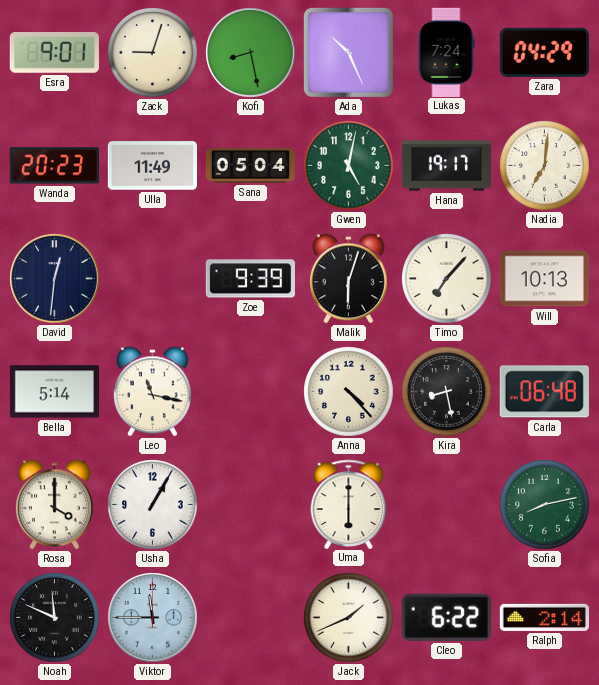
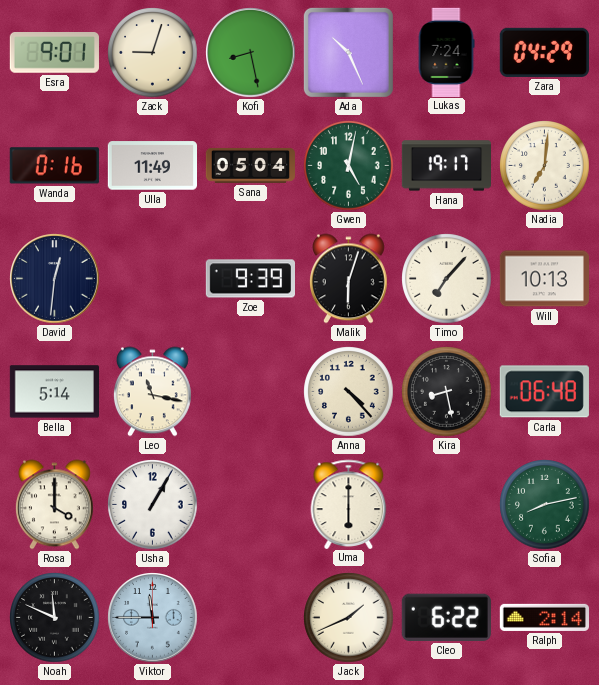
Wanda: 20:23 -> 0:16 (54, 166)
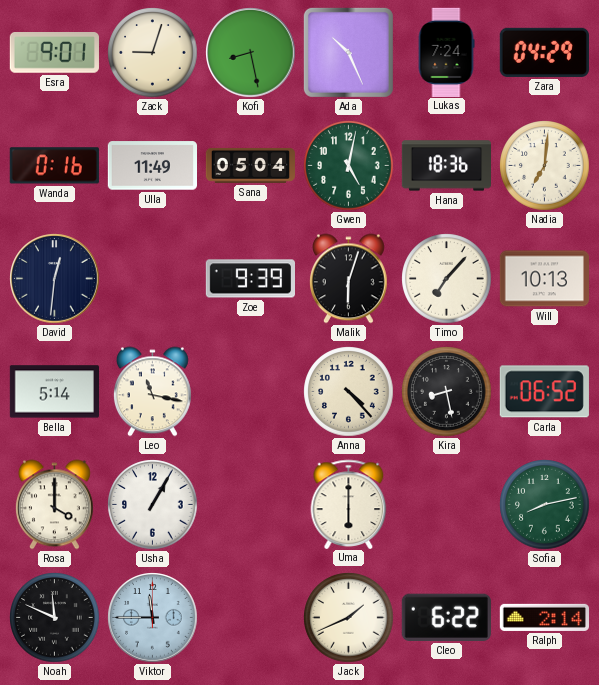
Hana: 19:17 -> 18:36 (446, 166)
Carla: 06:48 -> 06:52 (544, 392)
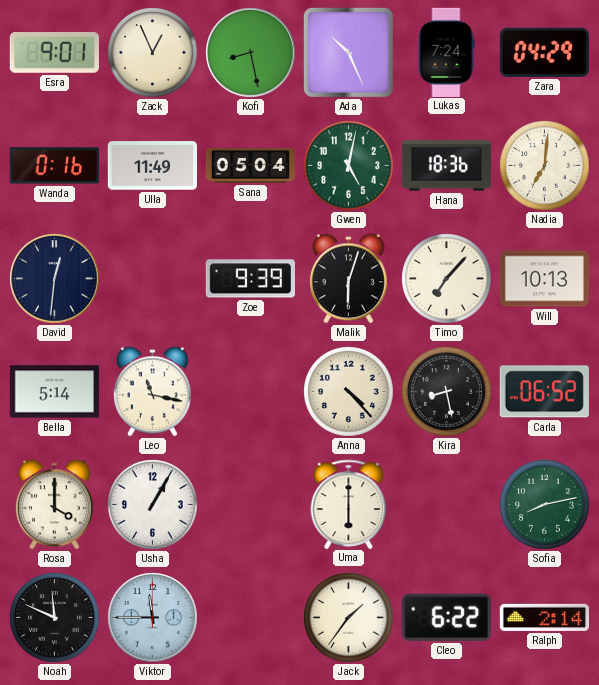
Zack: 9:03 -> 12:56 (153, 53)
Jack: 1:41 -> 1:36 (349, 618)
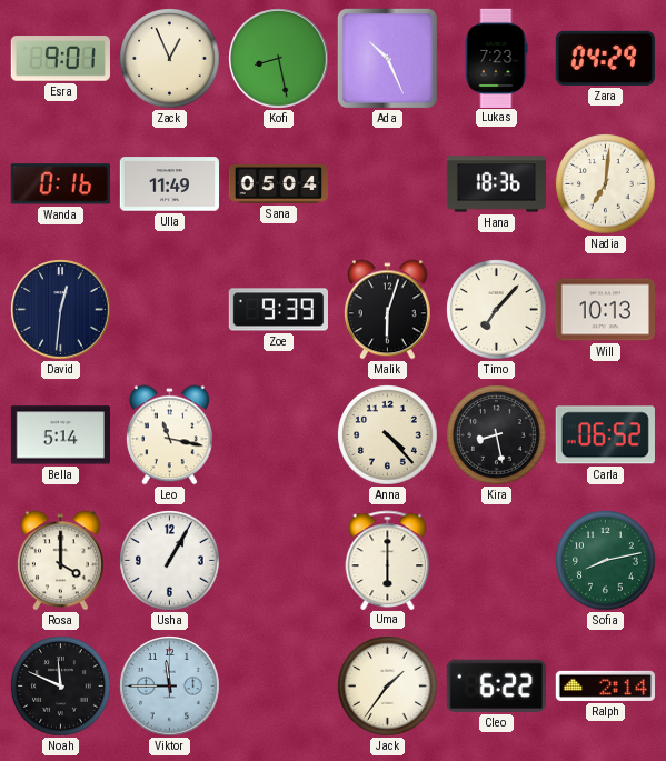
Lukas: 7:24 -> 7:23 (496, 58)
Gwen: 5:02 -> none (349, 166)
